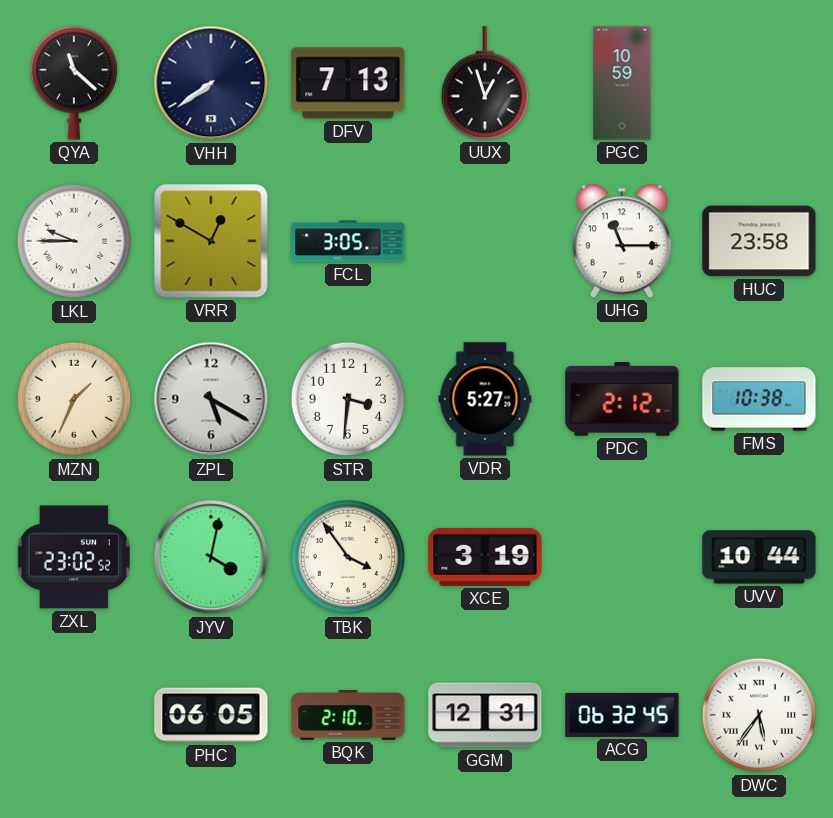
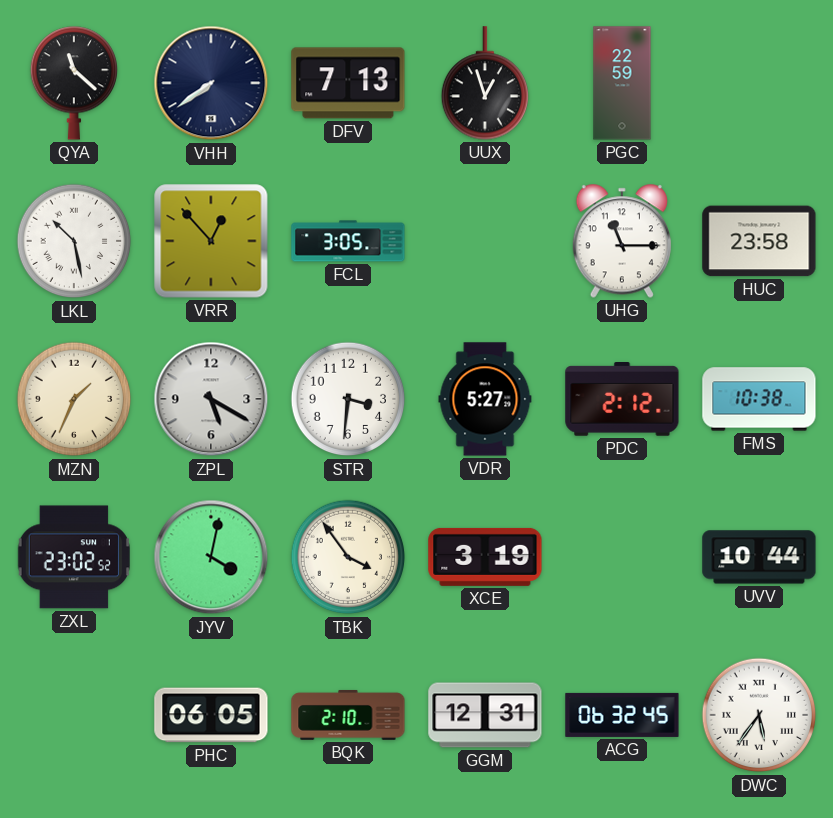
PGC: 10:59 -> 22:59 (622, 83)
LKL: 9:45 -> 10:28 (74, 241)
VRR: 12:50 -> 12:53 (211, 241)
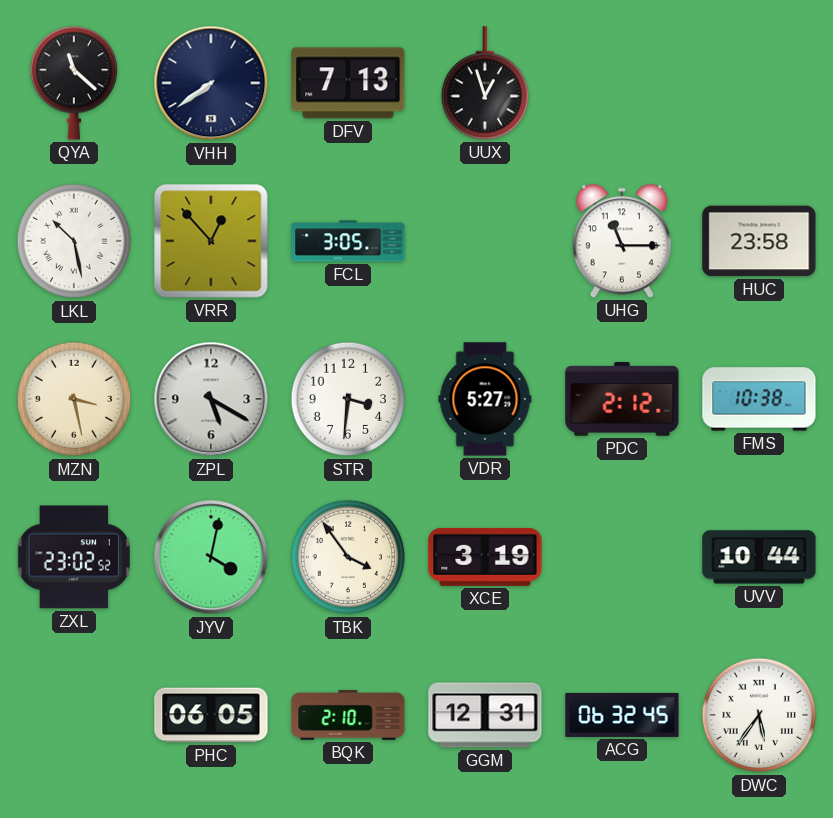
PGC: 22:59 -> none (622, 83)
MZN: 1:34 -> 3:28 (74, 399)
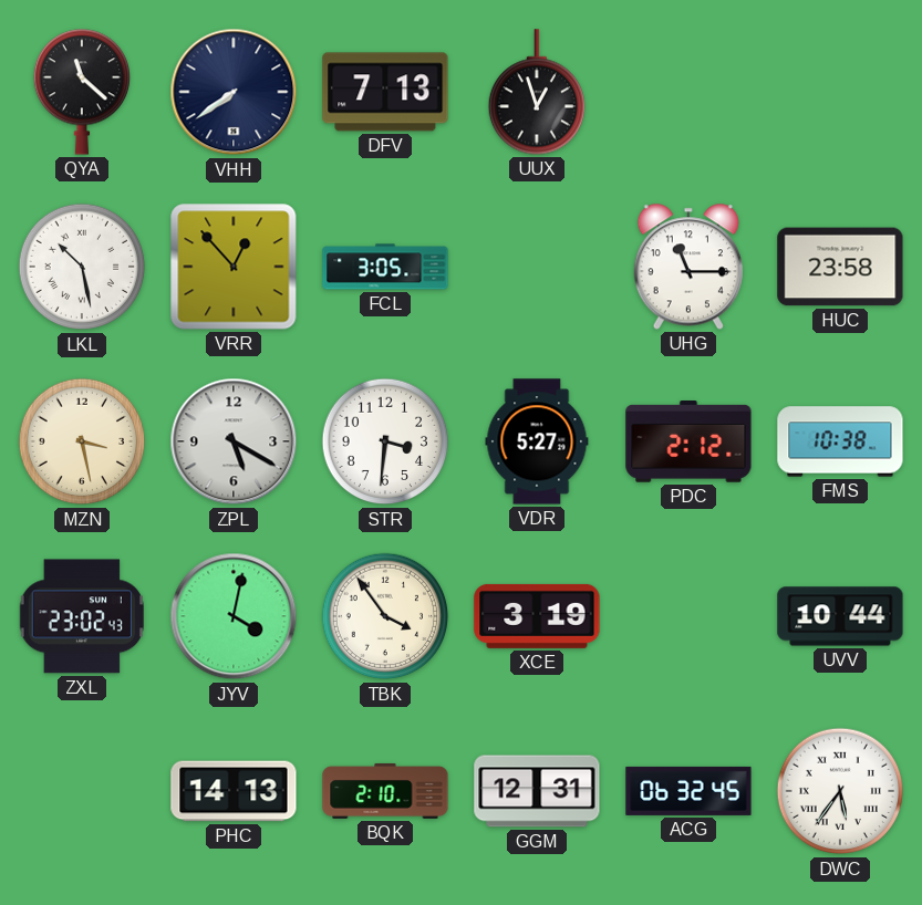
ZXL: 23:02:52 -> 23:02:43 (82, 616)
PHC: 06:05 -> 14:13 (234, 791)
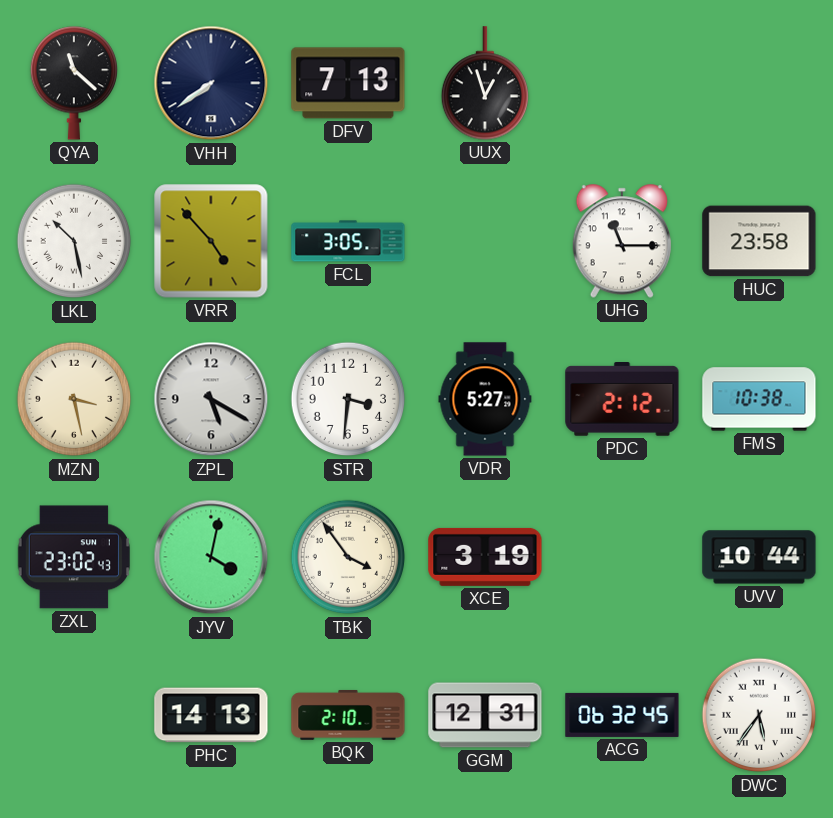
VRR: 12:53 -> 4:53 (211, 241)
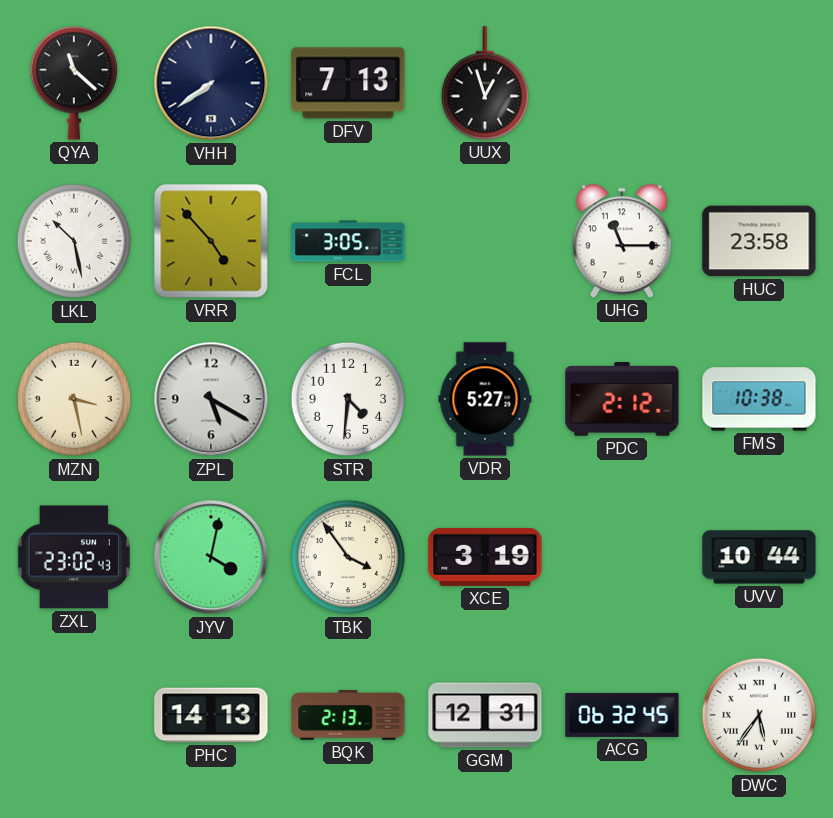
STR: 3:31 -> 4:31 (348, 399)
BQK: 2:10 -> 2:13 (348, 715)
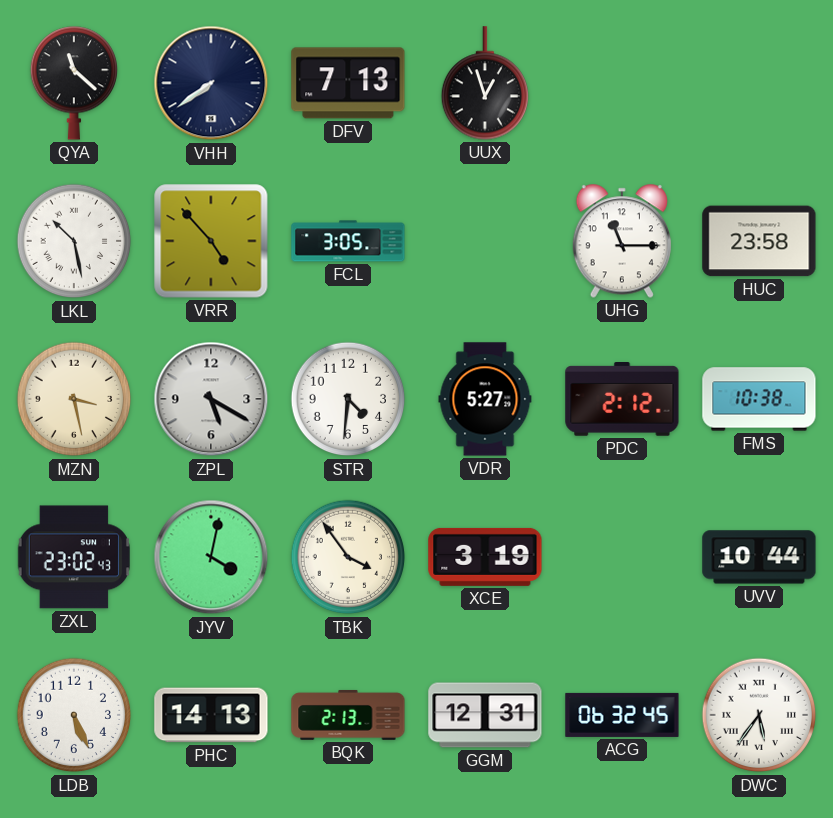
LDB: none -> 5:26 (74, 715)
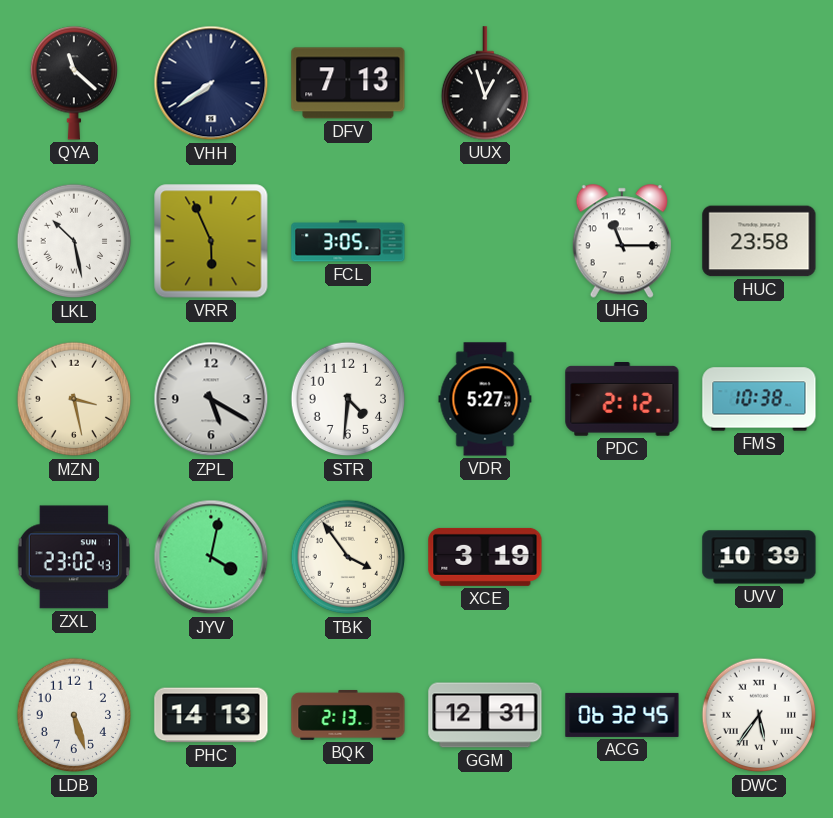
VRR: 4:53 -> 5:56 (211, 241)
UVV: 10:44 -> 10:39 (759, 557)
LDB: 5:26 -> 5:27 (74, 715)
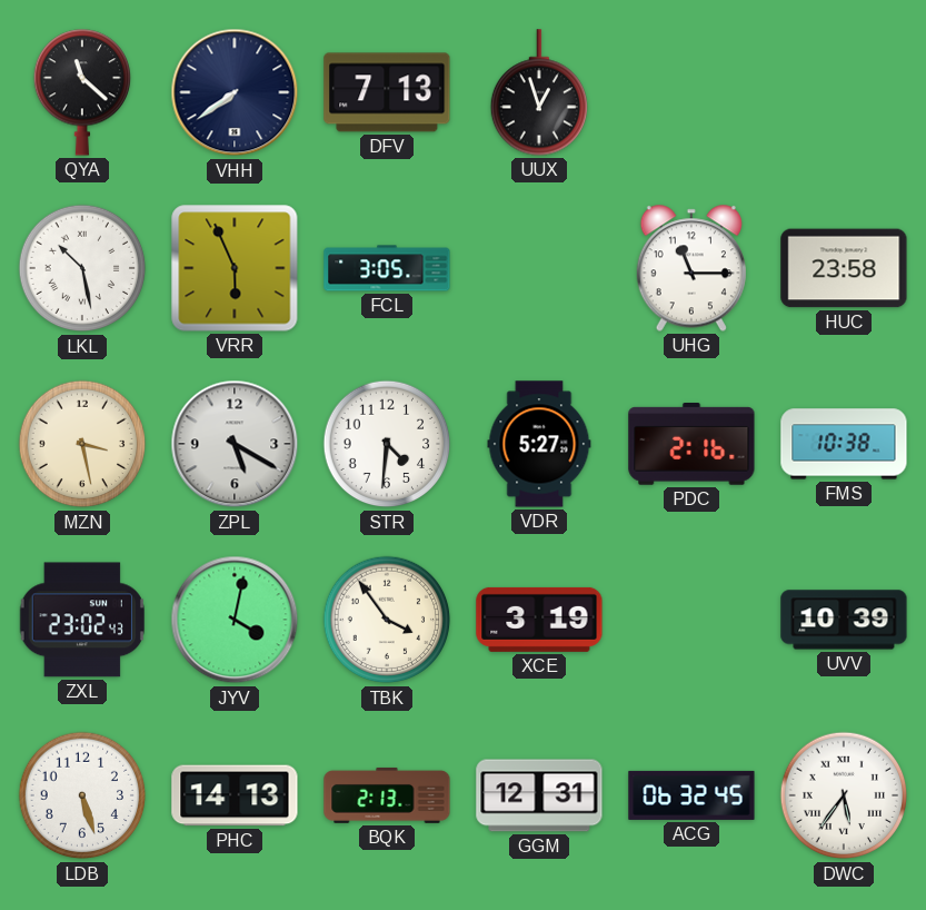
PDC: 2:12 -> 2:16 (691, 445)
